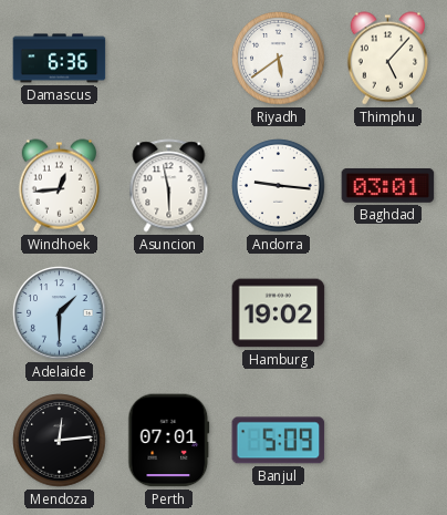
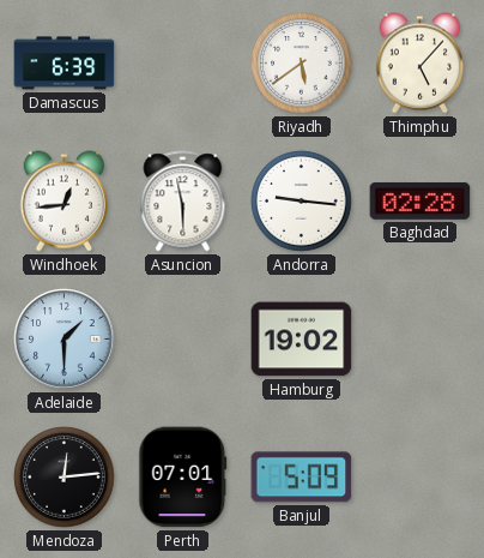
Damascus: 6:36 -> 6:39 (65, 64)
Baghdad: 03:01 -> 02:28 (421, 200)
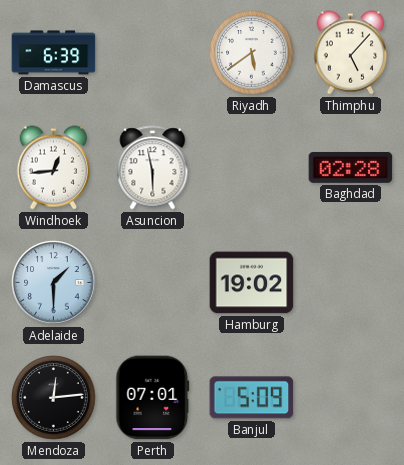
Andorra: 9:16 -> none (302, 202)
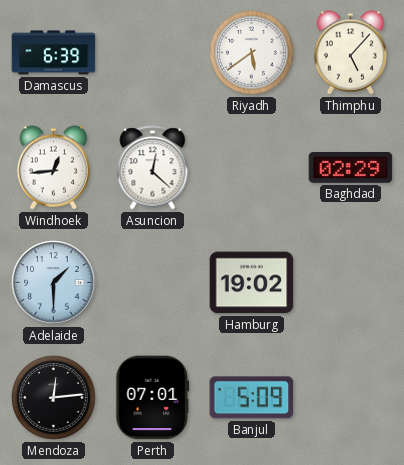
Asuncion: 5:58 -> 12:22 (153, 168)
Baghdad: 02:28 -> 02:29 (351, 167)
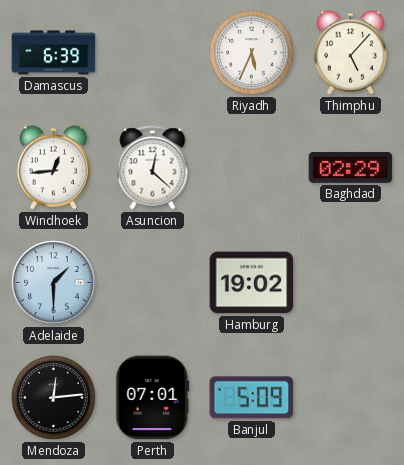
Riyadh: 5:39 -> 5:34 (252, 53)
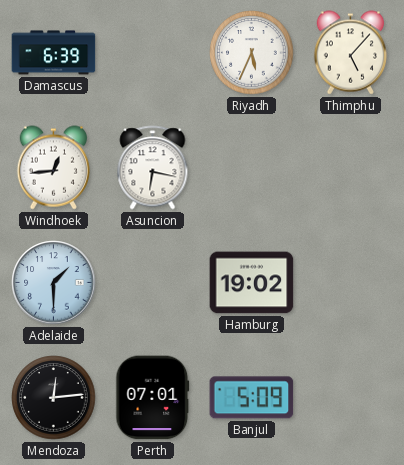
Asuncion: 12:22 -> 6:17 (153, 168)
Baghdad: 02:29 -> none (351, 167)
